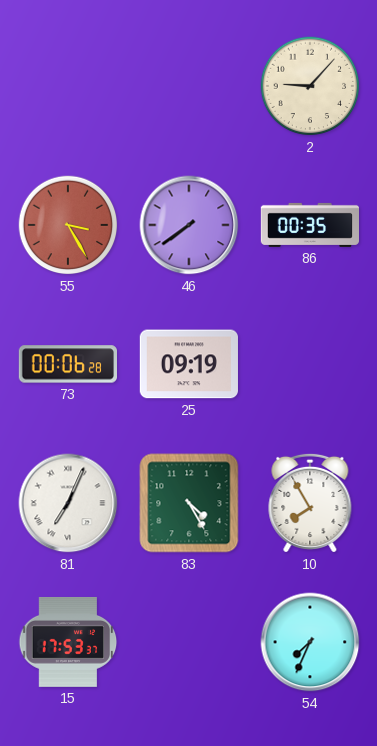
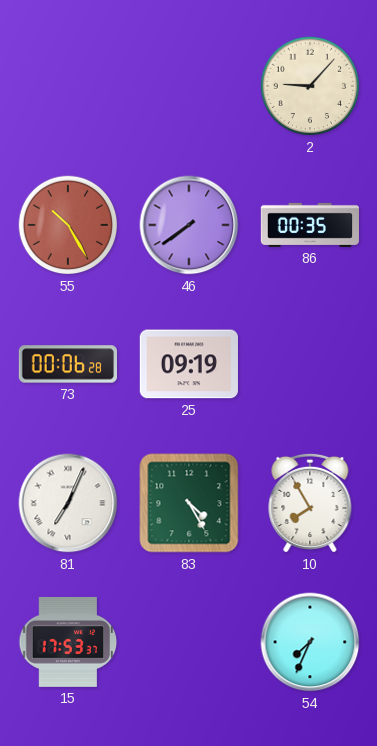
55: 3:25 -> 10:25 (68, 225)
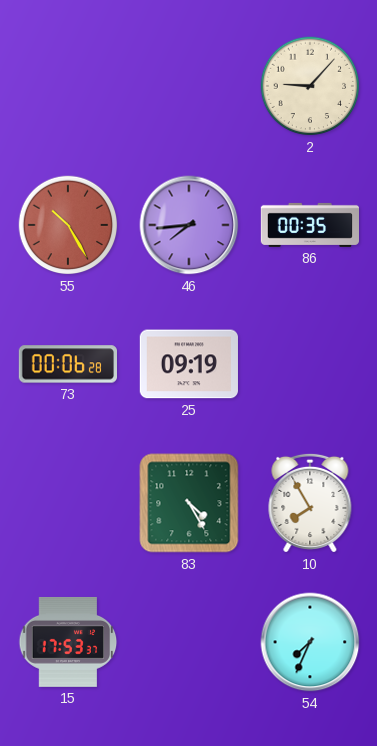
46: 7:39 -> 7:44 (189, 225)
81: 7:04 -> none (68, 503)
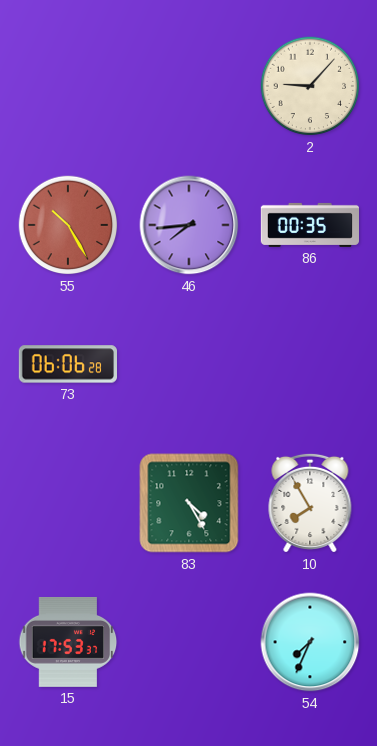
73: 00:06 -> 06:06 (67, 364)
25: 09:19 -> none (189, 364)
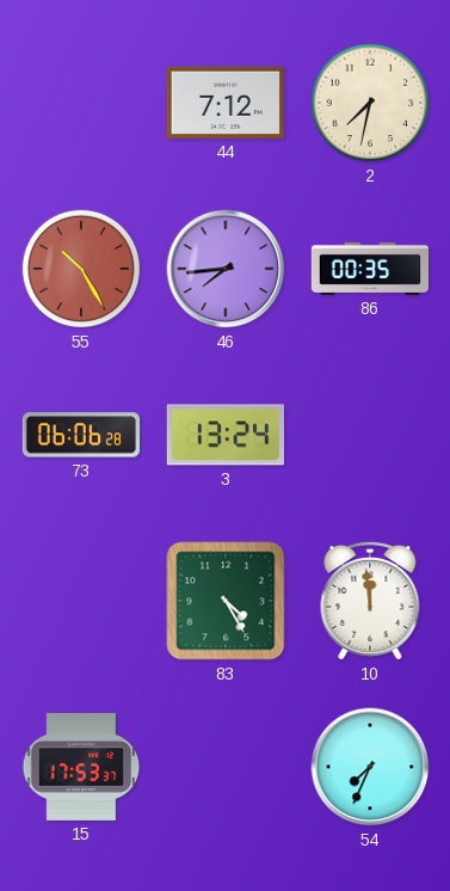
44: none -> 7:12 (226, 103)
2: 9:07 -> 7:32 (370, 103)
3: none -> 13:24 (226, 435)
10: 7:55 -> 11:59 (370, 601)
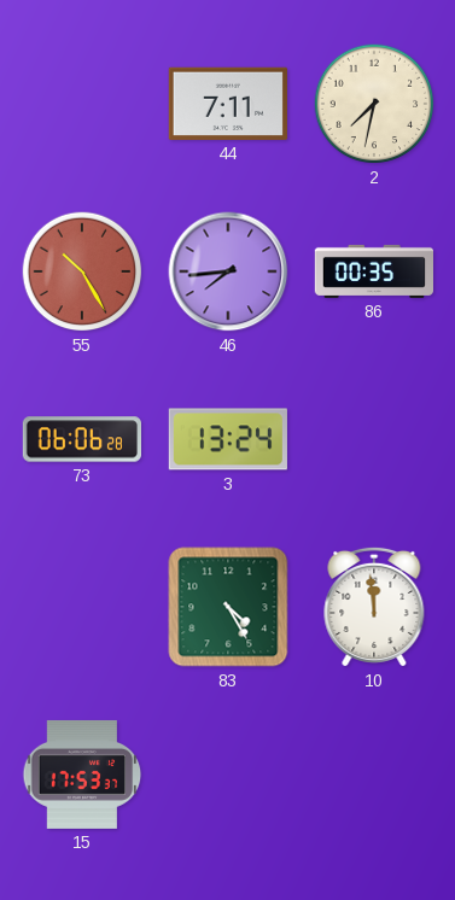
44: 7:12 -> 7:11 (228, 104)
54: 7:34 -> none (370, 767)
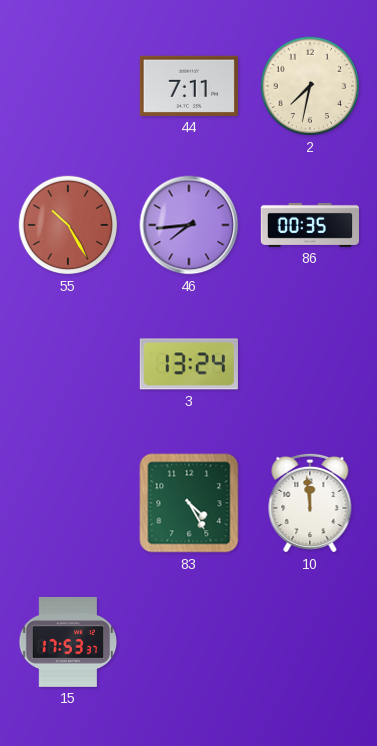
73: 06:06 -> none (81, 439)
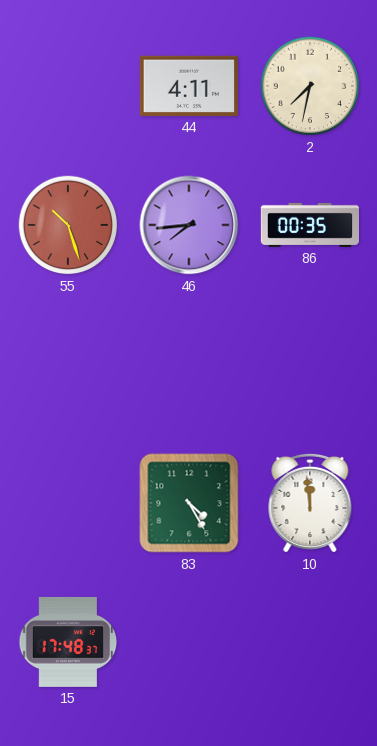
44: 7:11 -> 4:11 (189, 86)
55: 10:25 -> 10:27 (68, 225)
3: 13:24 -> none (189, 364)
15: 17:53 -> 17:48 (68, 642)
